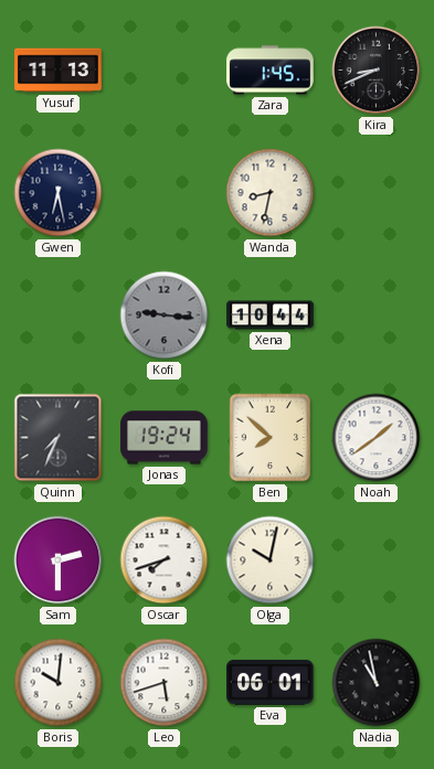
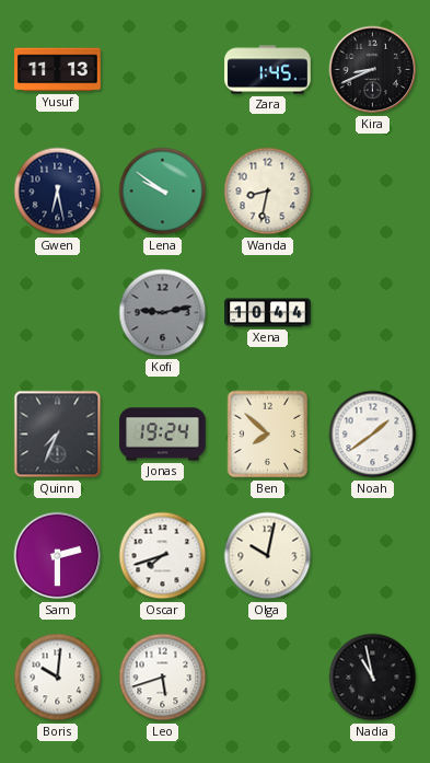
Lena: none -> 9:51 (163, 192)
Kofi: 9:16 -> 9:13 (163, 313)
Eva: 06:01 -> none (271, 682)
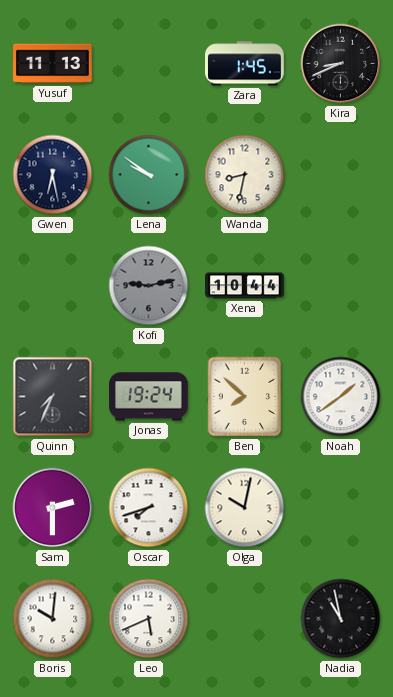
Leo: 5:42 -> 5:41 (149, 619)
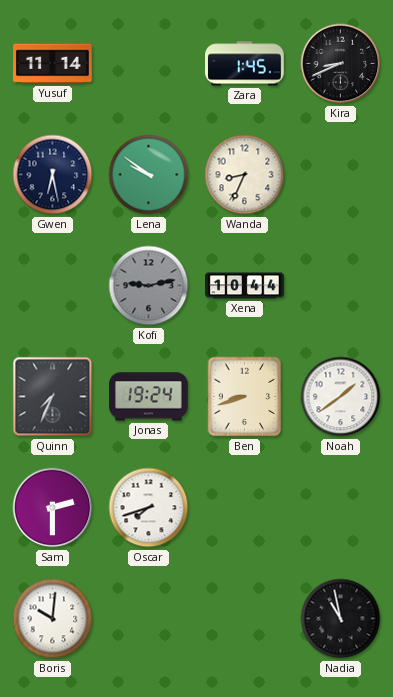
Yusuf: 11:13 -> 11:14 (53, 64)
Wanda: 8:32 -> 8:34 (245, 175)
Ben: 7:52 -> 8:42 (245, 397)
Olga: 10:02 -> none (245, 508)
Leo: 5:41 -> none (149, 619)
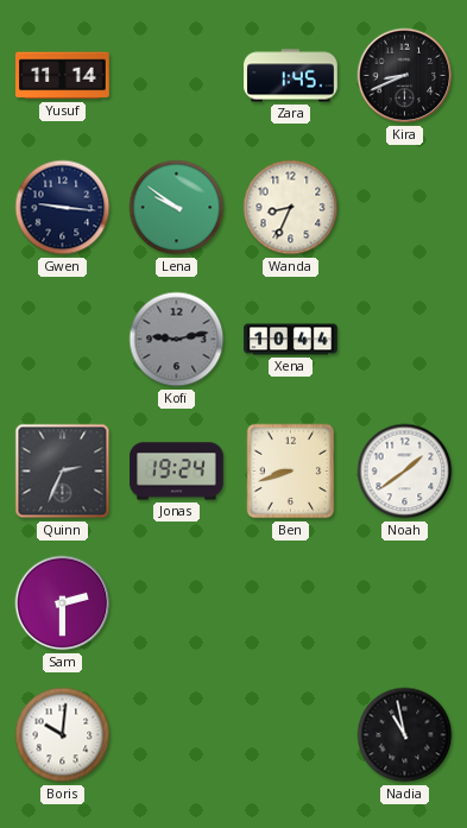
Gwen: 6:28 -> 9:16 (63, 208)
Quinn: 7:34 -> 2:34 (63, 472)
Oscar: 7:42 -> none (149, 508)
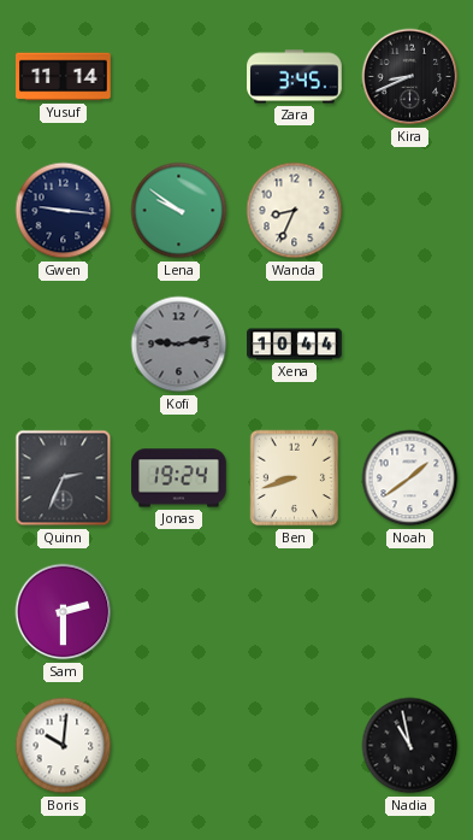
Zara: 1:45 -> 3:45 (295, 77)
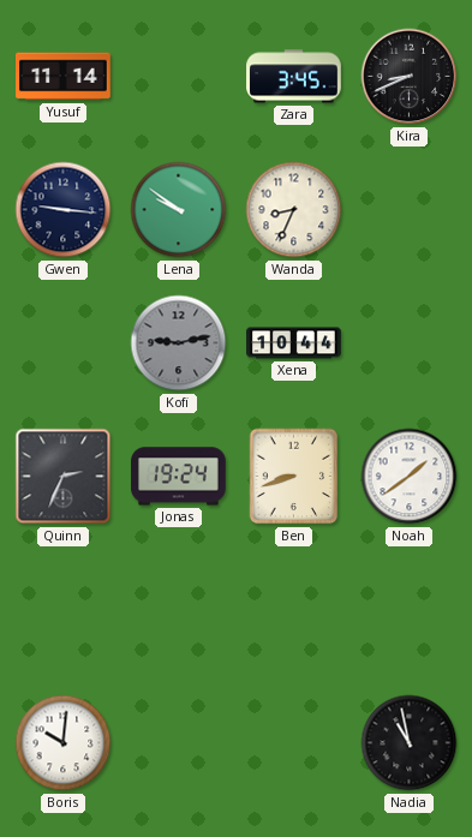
Sam: 2:30 -> none (64, 612)
